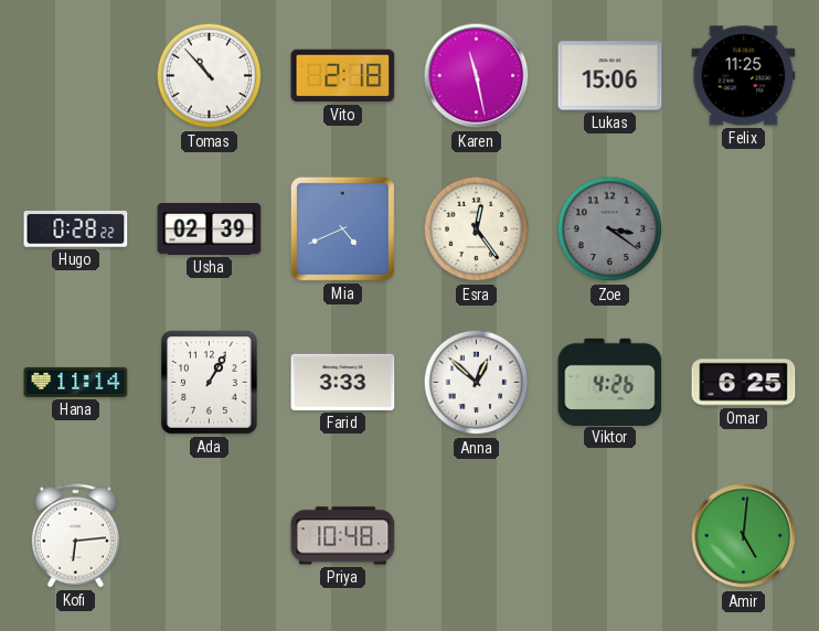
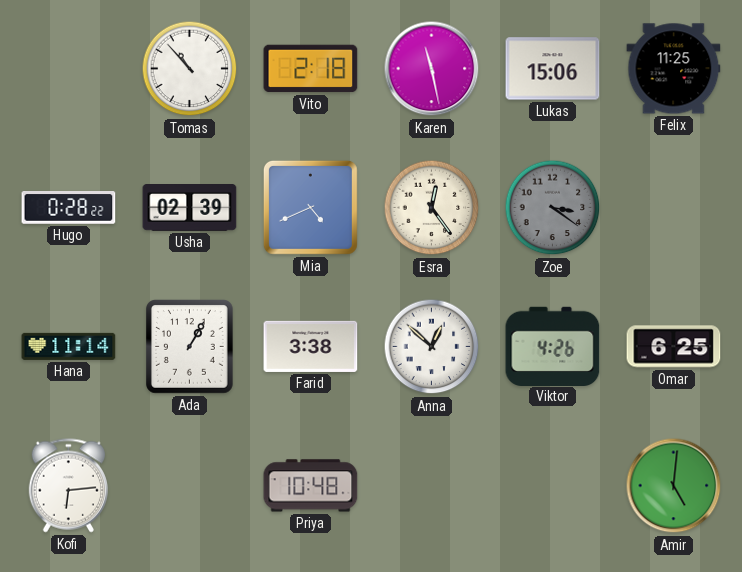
Farid: 3:33 -> 3:38 (311, 346)
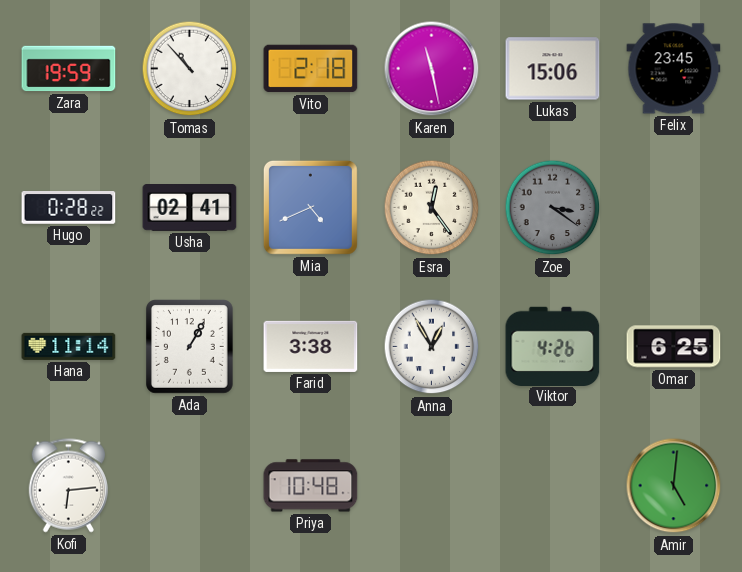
Zara: none -> 19:59 (69, 69)
Felix: 11:25 -> 23:45 (674, 69)
Usha: 02:39 -> 02:41 (190, 208)
Anna: 12:52 -> 12:55 (432, 347)
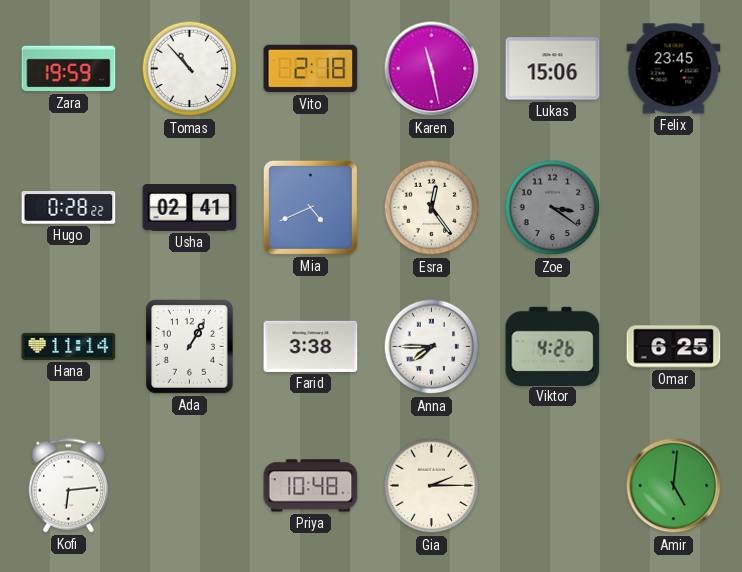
Anna: 12:55 -> 7:45 (432, 347)
Gia: none -> 2:15 (432, 486)
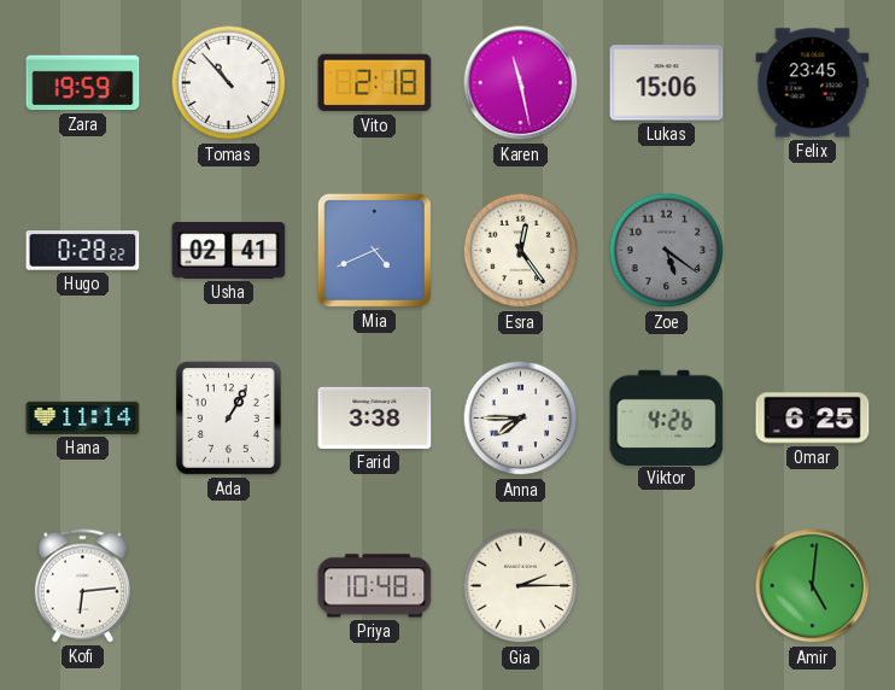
Zoe: 3:21 -> 5:21 (667, 251)
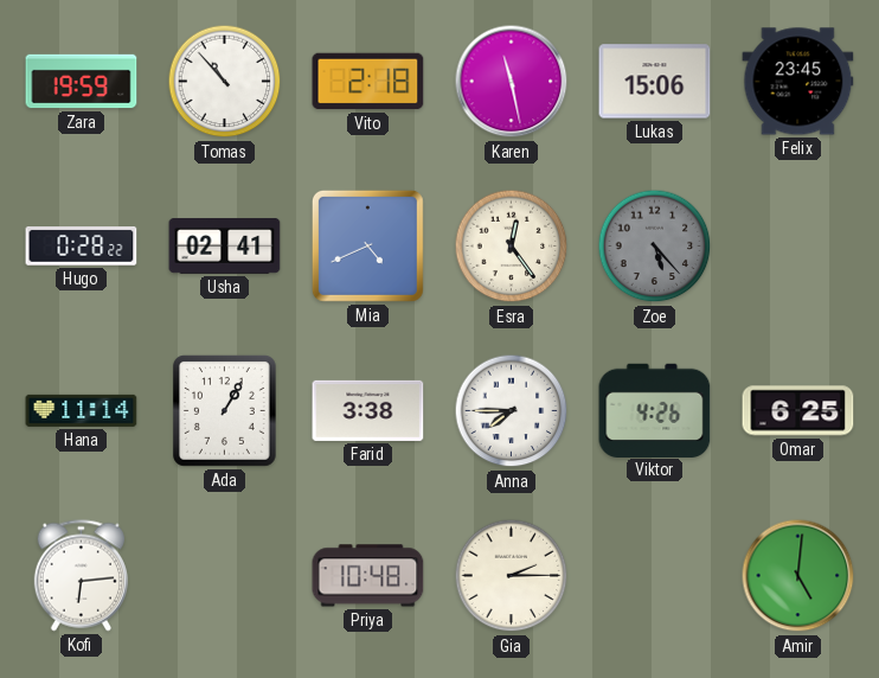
Zoe: 5:21 -> 5:23 (655, 247)
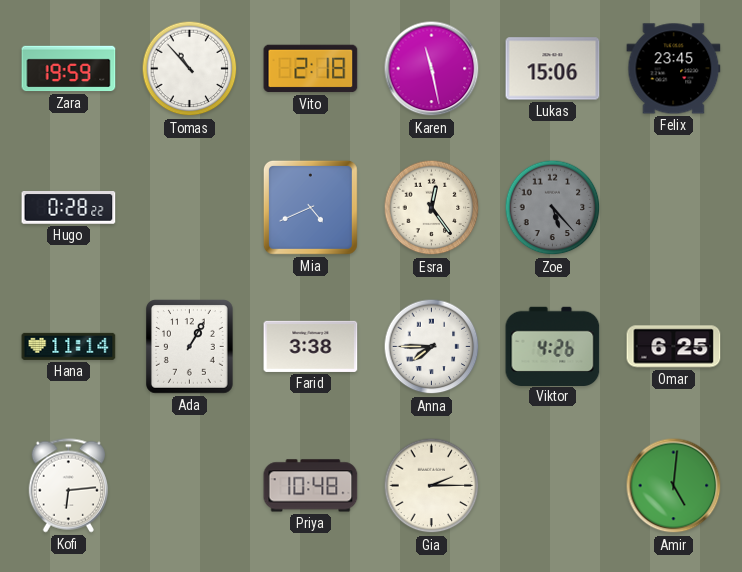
Usha: 02:41 -> none (225, 247)
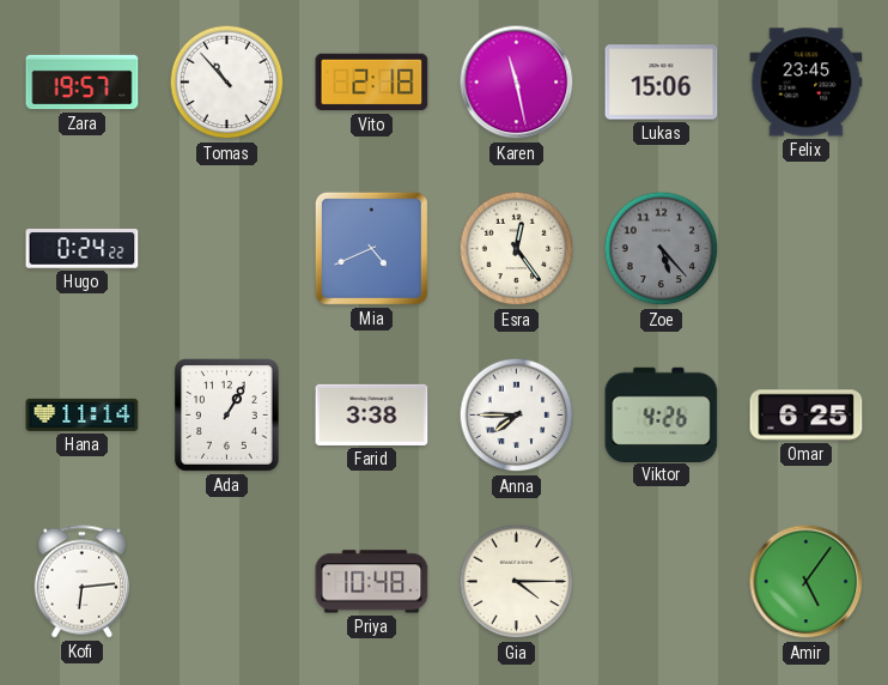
Zara: 19:59 -> 19:57 (83, 83)
Hugo: 0:28 -> 0:24 (83, 249)
Gia: 2:15 -> 4:15 (517, 582)
Amir: 5:01 -> 5:06 (807, 582)
